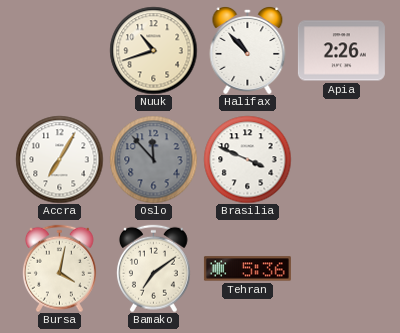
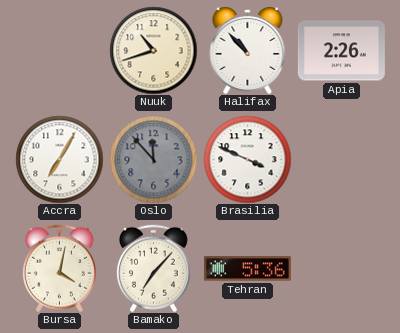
Bamako: 7:09 -> 7:07 (153, 268)
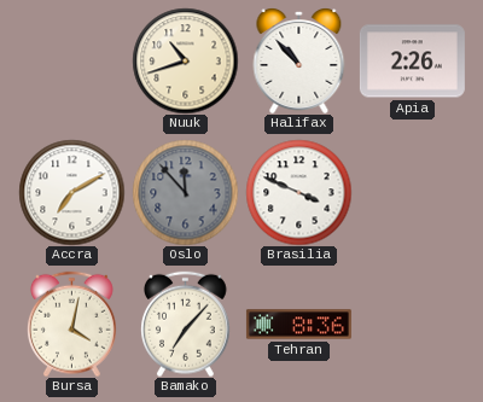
Accra: 7:05 -> 7:10 (71, 192)
Tehran: 5:36 -> 8:36 (298, 325)
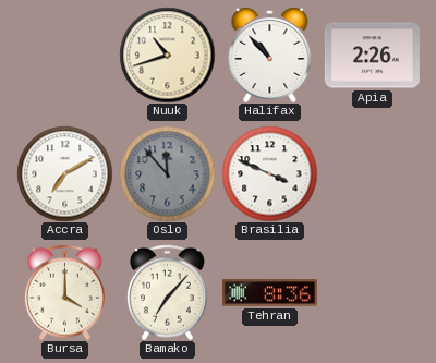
Bursa: 4:02 -> 4:00 (64, 292)
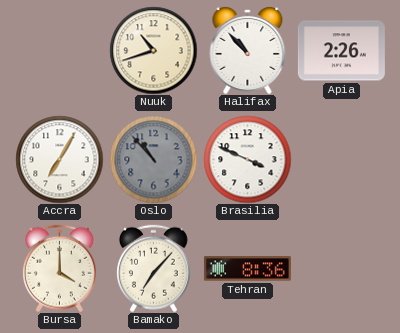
Accra: 7:10 -> 7:05 (59, 159)
Oslo: 11:53 -> 10:53 (153, 159)
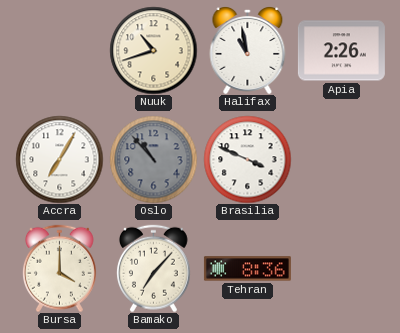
Halifax: 10:53 -> 10:58 (248, 51)
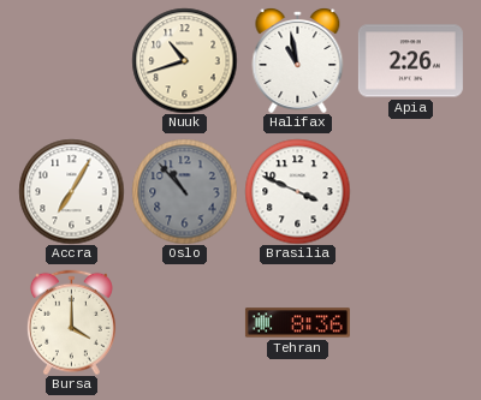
Bamako: 7:07 -> none (153, 268)
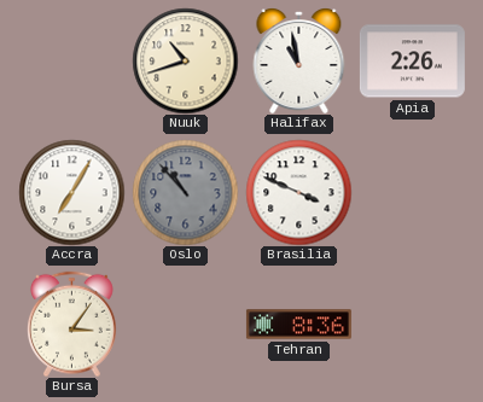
Bursa: 4:00 -> 3:06 (71, 324)
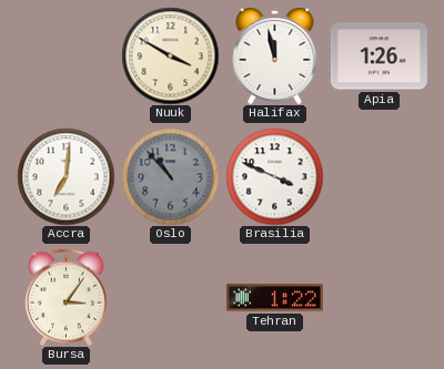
Nuuk: 10:42 -> 3:50 (170, 55)
Halifax: 10:58 -> 11:58 (275, 57)
Apia: 2:26 -> 1:26 (379, 57)
Accra: 7:05 -> 7:01 (65, 176)
Tehran: 8:36 -> 1:22 (274, 298)
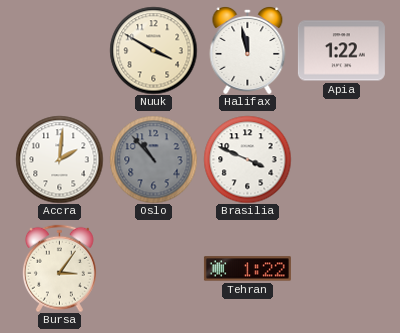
Apia: 1:26 -> 1:22 (341, 51)
Accra: 7:01 -> 2:01 (59, 159)
